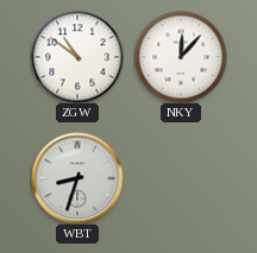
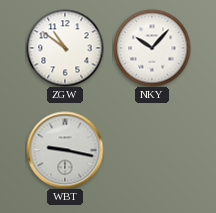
NKY: 12:07 -> 10:07 (152, 48)
WBT: 8:33 -> 9:17 (65, 150)
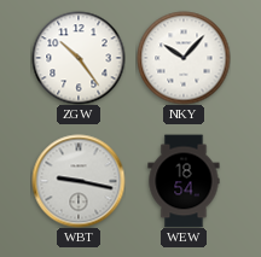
ZGW: 10:51 -> 10:24 (79, 58)
WEW: none -> 18:54 (184, 181)
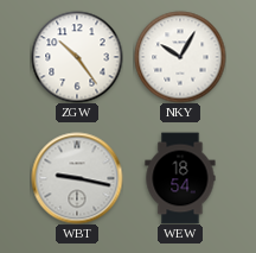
NKY: 10:07 -> 10:05 (180, 57)
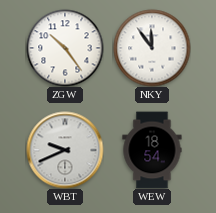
NKY: 10:05 -> 11:54 (152, 48)
WBT: 9:17 -> 9:41 (65, 150)
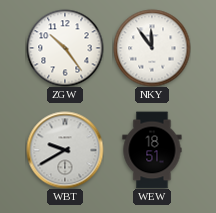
WBT: 9:41 -> 9:40 (65, 150)
WEW: 18:54 -> 18:51 (152, 150)
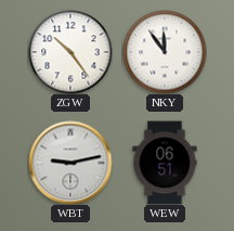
WBT: 9:40 -> 9:13 (70, 163)
WEW: 18:51 -> 06:51 (165, 163)
